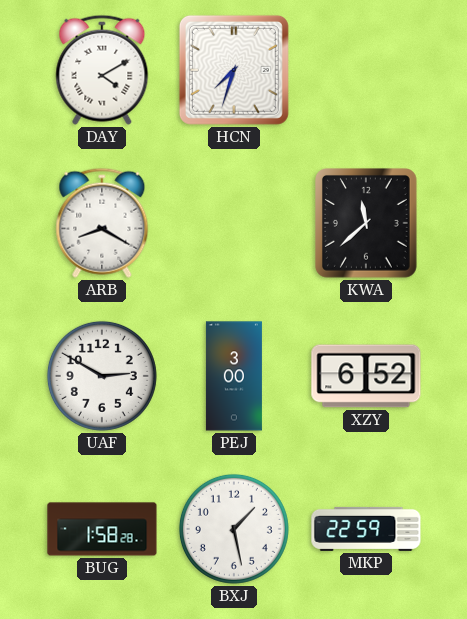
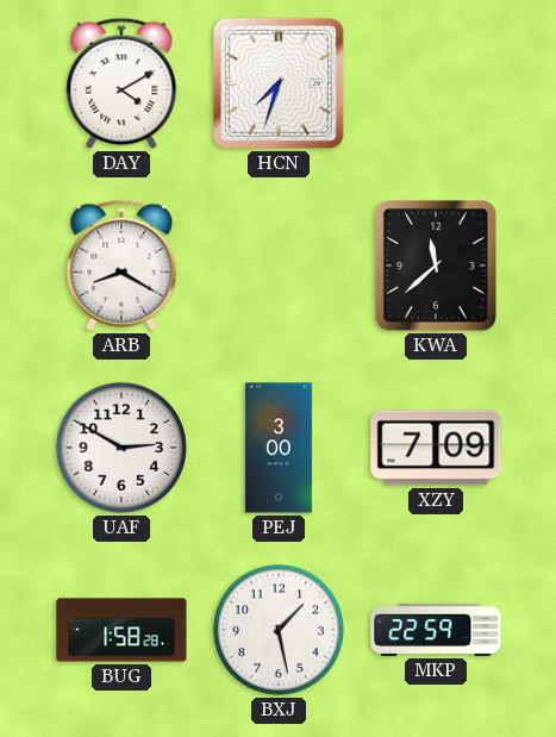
XZY: 6:52 -> 7:09 (436, 448)
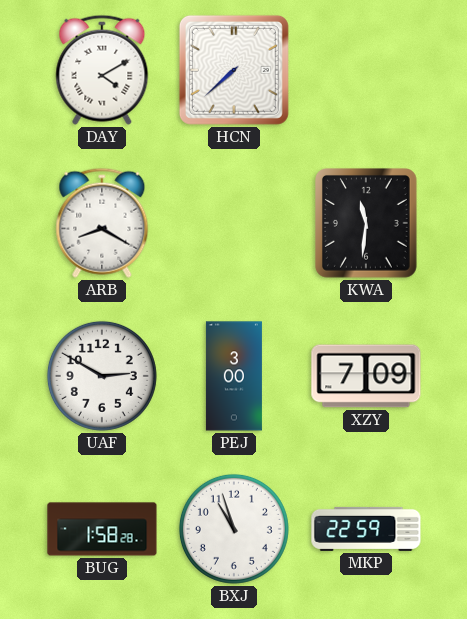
HCN: 7:33 -> 7:38 (234, 70)
KWA: 11:38 -> 11:31 (367, 224)
BXJ: 1:28 -> 10:57 (234, 529)
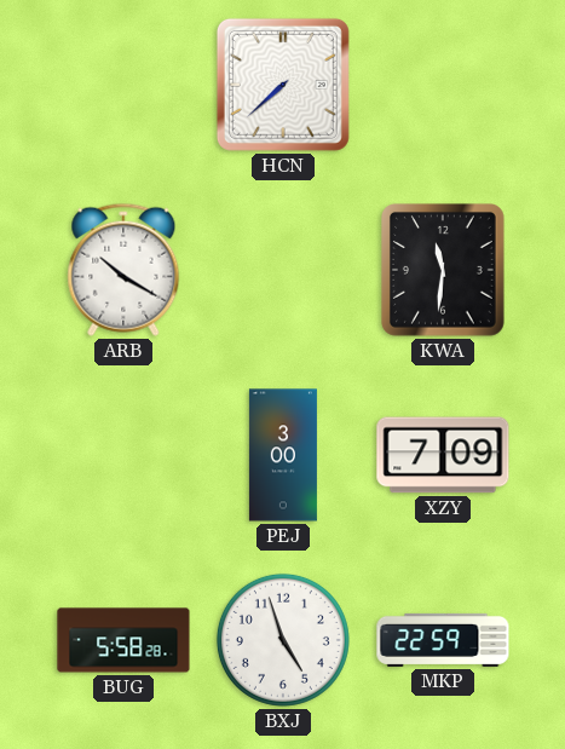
DAY: 4:10 -> none (102, 70)
ARB: 8:20 -> 10:20 (123, 270)
UAF: 2:50 -> none (102, 376)
BUG: 1:58 -> 5:58 (123, 640)
BXJ: 10:57 -> 4:57 (283, 640)
